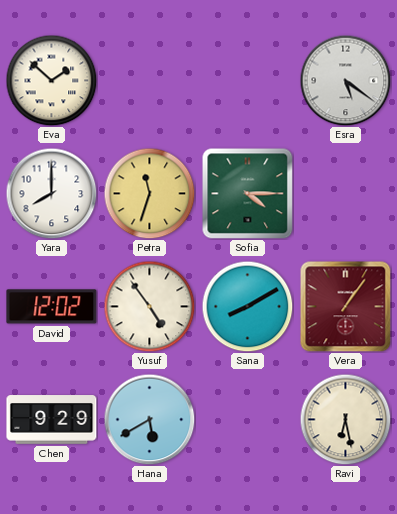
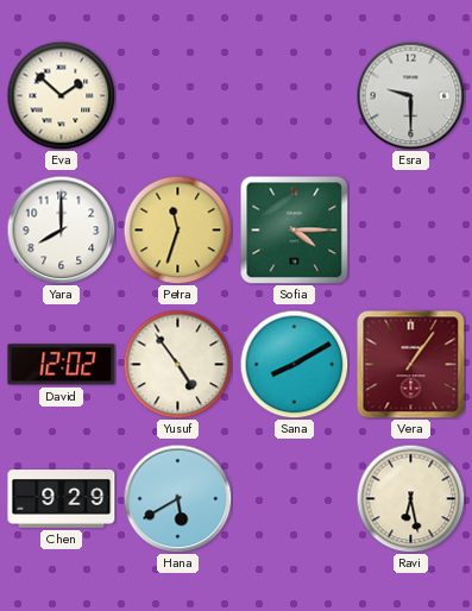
Esra: 5:21 -> 9:30 (410, 95)
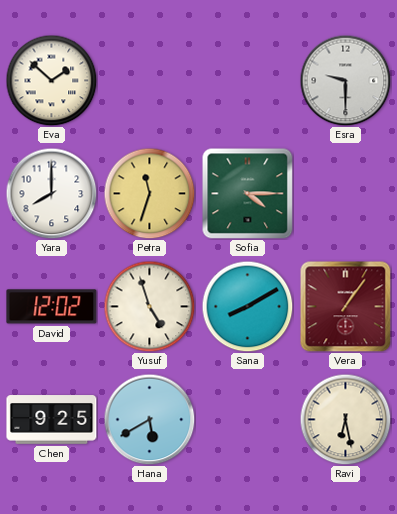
Yusuf: 4:54 -> 4:57 (149, 306)
Chen: 9:29 -> 9:25 (52, 420)
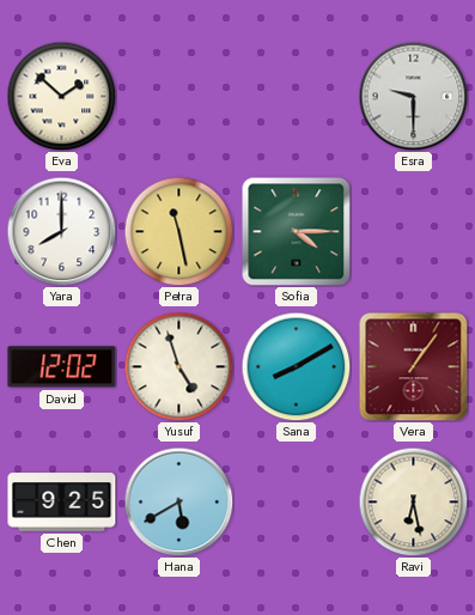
Petra: 11:33 -> 11:28 (178, 231)
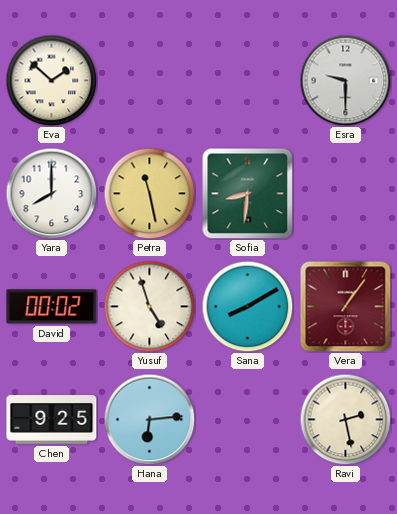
Sofia: 4:15 -> 8:31 (247, 193)
David: 12:02 -> 00:02 (52, 307)
Hana: 5:40 -> 6:14 (149, 419)
Ravi: 6:28 -> 2:28 (345, 419)
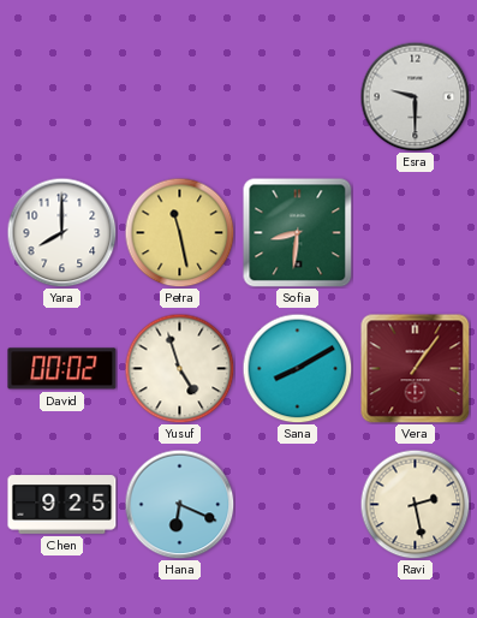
Eva: 1:52 -> none (51, 80)
Hana: 6:14 -> 6:19 (179, 504)
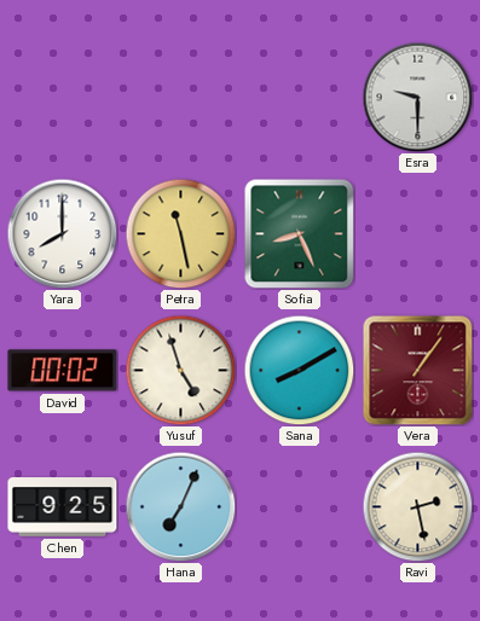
Sofia: 8:31 -> 8:26 (299, 233)
Hana: 6:19 -> 7:04 (180, 506)
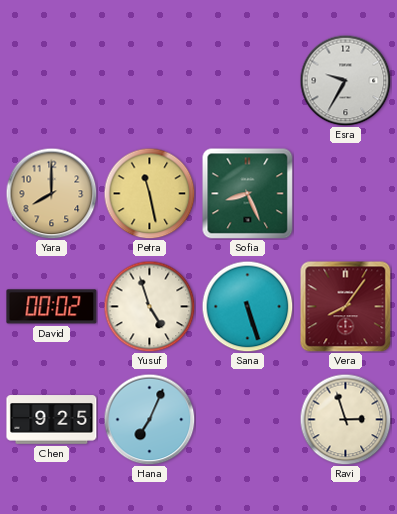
Esra: 9:30 -> 9:35 (345, 80)
Yara dial: white -> champagne (51, 193)
Sana: 8:10 -> 5:27 (247, 306)
Vera: 1:06 -> 8:06 (345, 306)
Ravi: 2:28 -> 2:57 (345, 419)
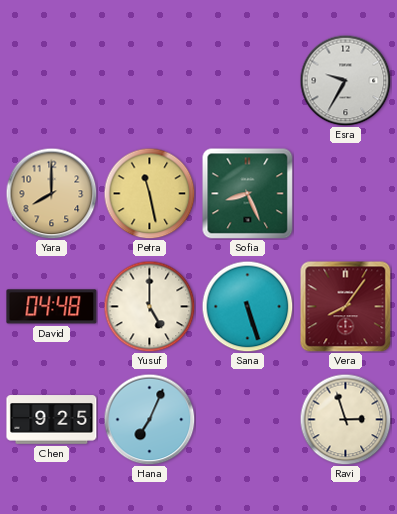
David: 00:02 -> 04:48 (52, 307)
Yusuf: 4:57 -> 5:00 (149, 306)
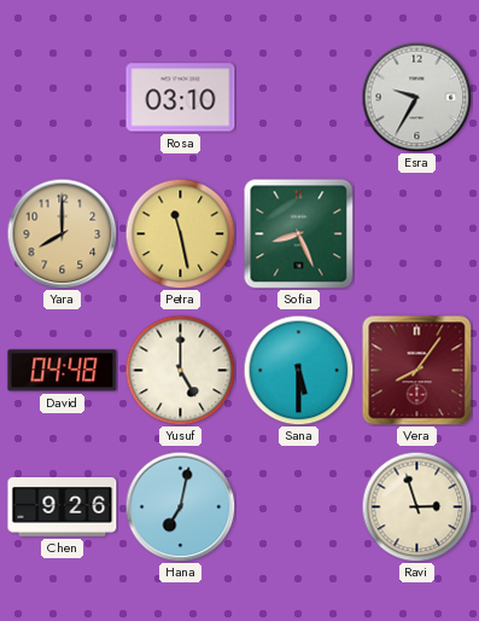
Rosa: none -> 03:10 (181, 98)
Sana: 5:27 -> 5:30 (298, 370)
Chen: 9:25 -> 9:26 (63, 507)
Hana: 7:04 -> 7:02 (180, 506)
